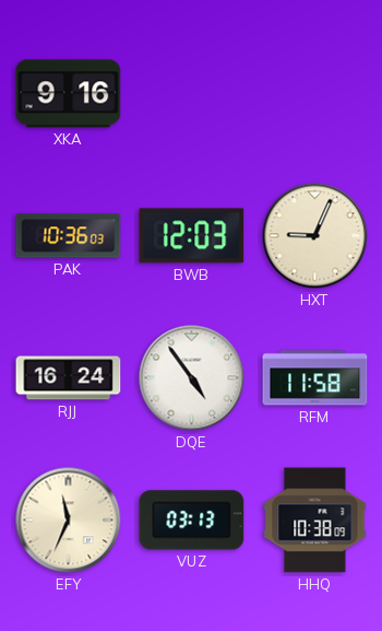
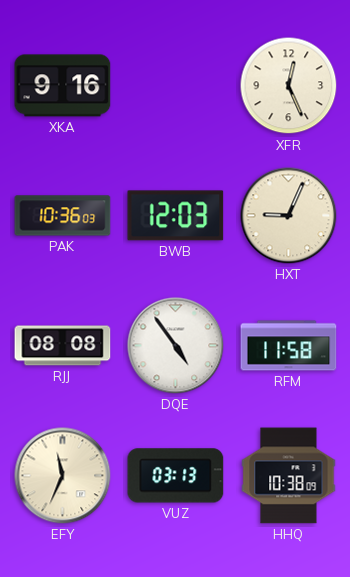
XFR: none -> 12:26 (289, 86)
RJJ: 16:24 -> 08:08 (63, 346)
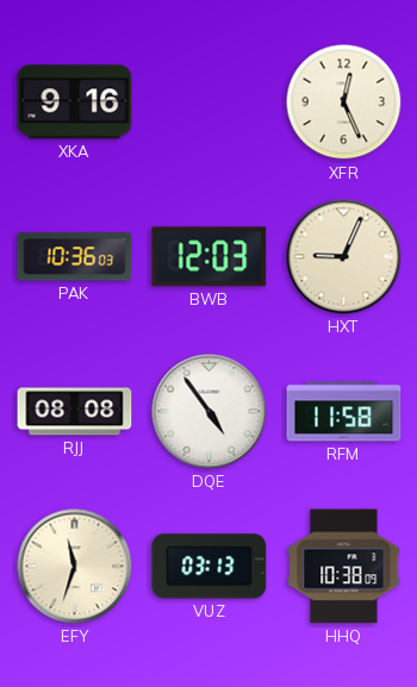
EFY: 11:34 -> 11:33 (75, 567)
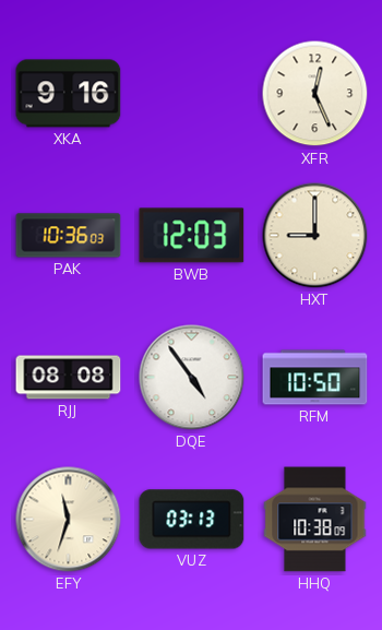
HXT: 9:04 -> 9:00 (315, 236)
RFM: 11:58 -> 10:50 (315, 378)
